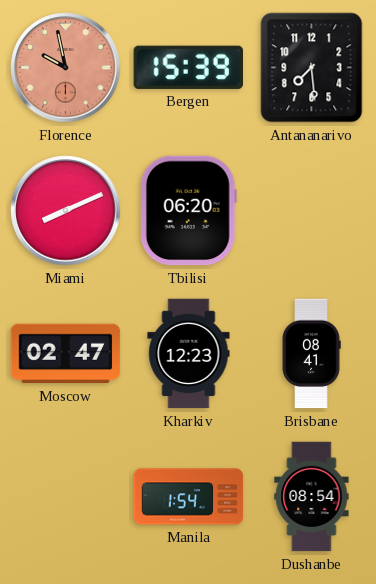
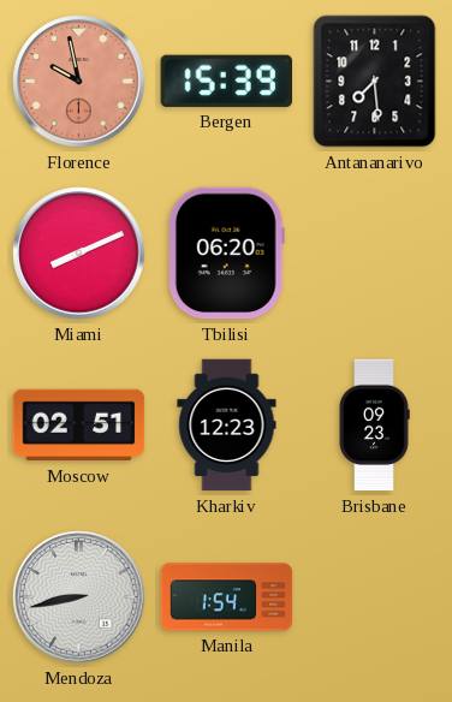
Moscow: 02:47 -> 02:51 (79, 426)
Brisbane: 08:41 -> 09:23 (374, 426)
Mendoza: none -> 8:43 (79, 597)
Dushanbe: 08:54 -> none (312, 497)
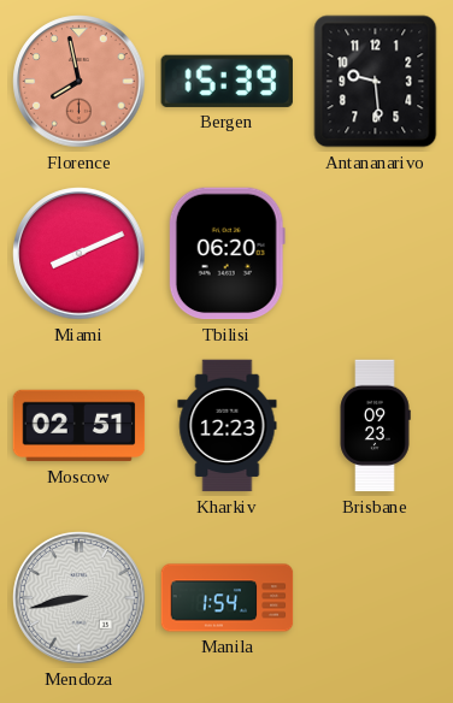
Florence: 9:58 -> 7:58 (80, 82)
Antananarivo: 7:29 -> 9:29 (376, 82)
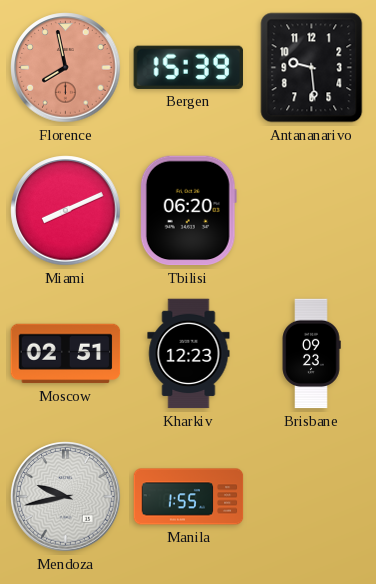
Mendoza: 8:43 -> 9:43 (66, 497)
Manila: 1:54 -> 1:55 (189, 497)
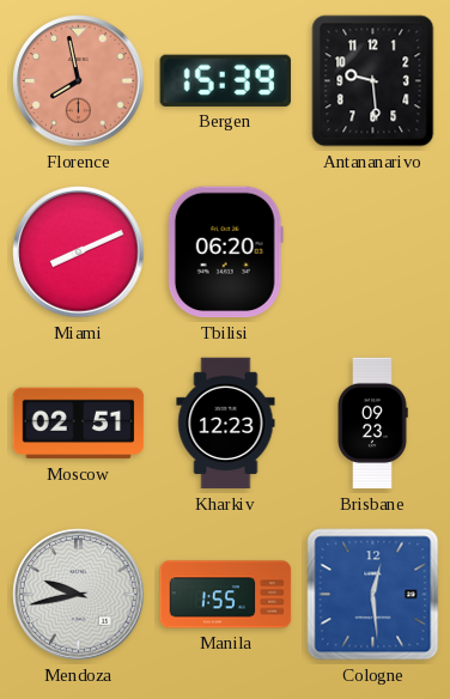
Cologne: none -> 12:29 (373, 595)
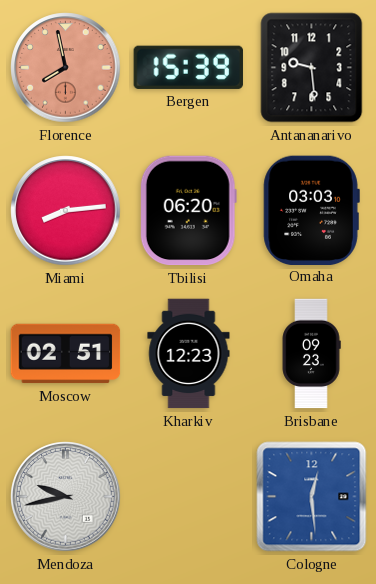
Miami: 8:11 -> 8:14 (66, 211)
Omaha: none -> 03:03 (311, 210)
Manila: 1:55 -> none (226, 595)
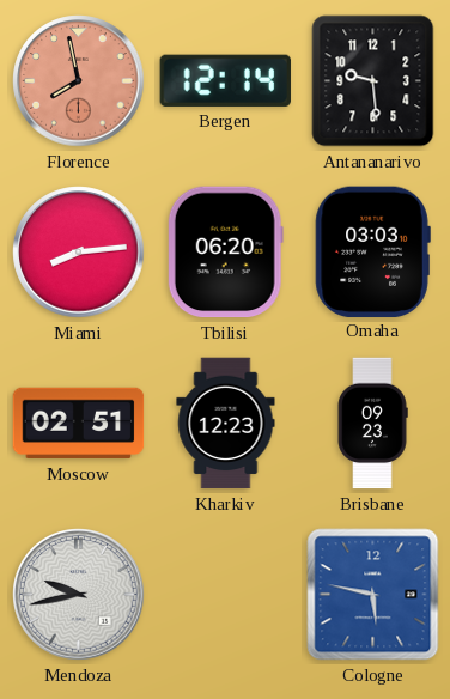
Bergen: 15:39 -> 12:14 (225, 80)
Cologne: 12:29 -> 5:47 (373, 595)
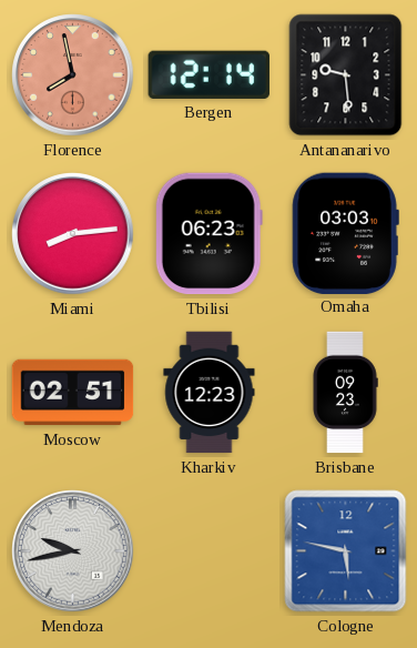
Tbilisi: 06:20 -> 06:23 (208, 234)
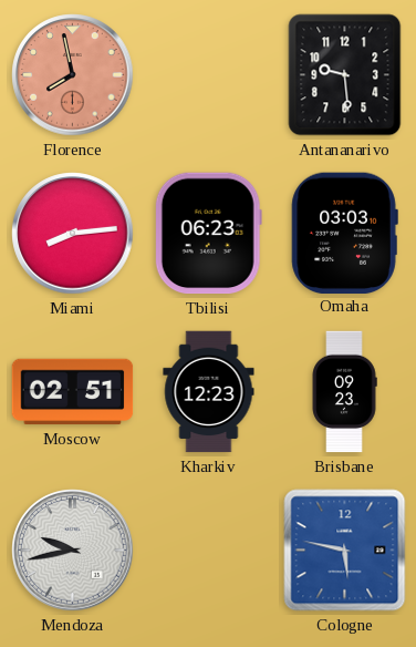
Bergen: 12:14 -> none (208, 74)
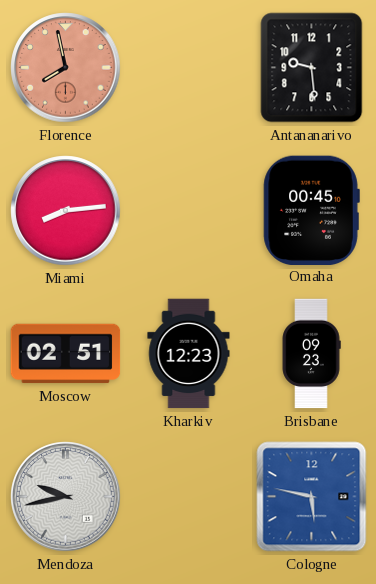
Tbilisi: 06:23 -> none (208, 234)
Omaha: 03:03 -> 00:45 (311, 210)
